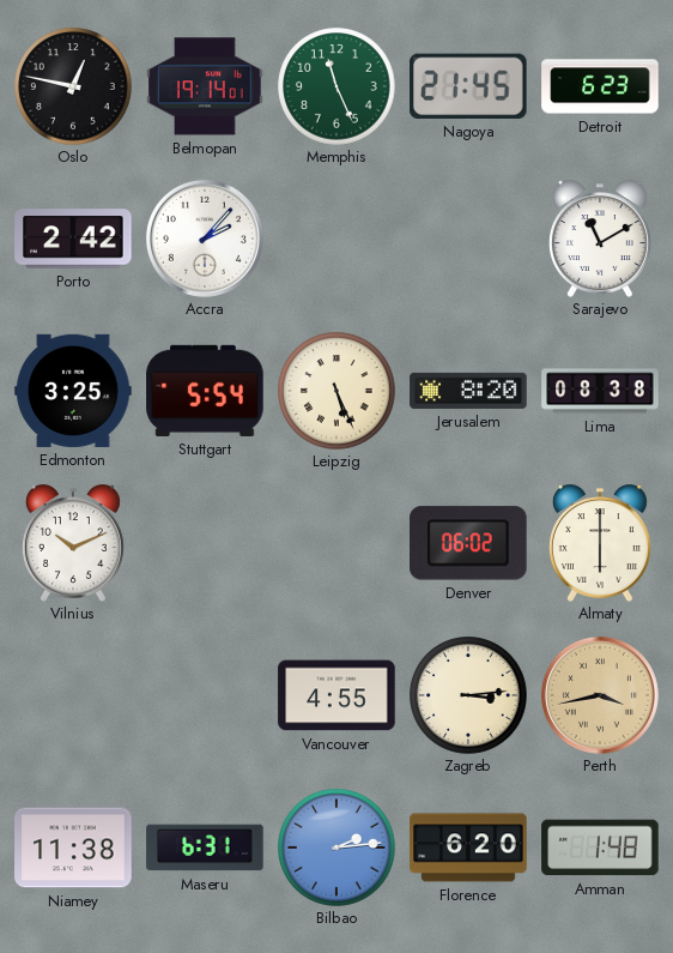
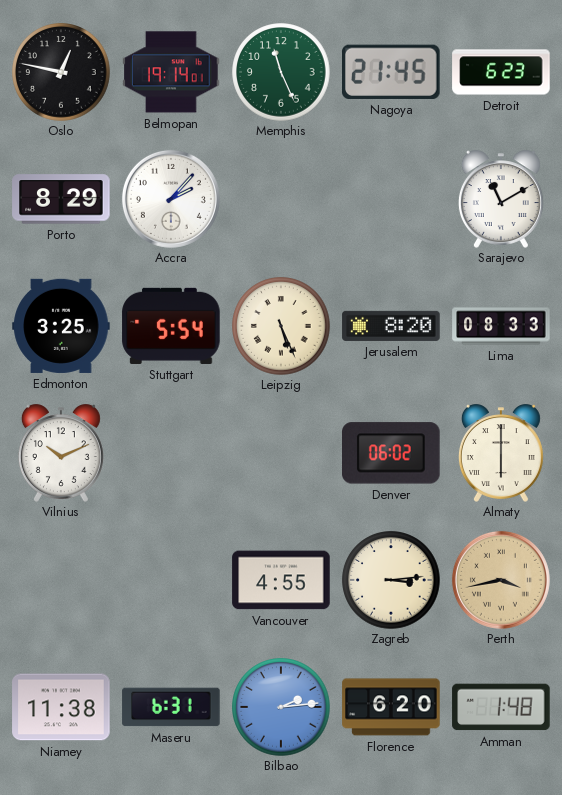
Porto: 2:42 -> 8:29 (61, 199)
Lima: 08:38 -> 08:33 (501, 326)
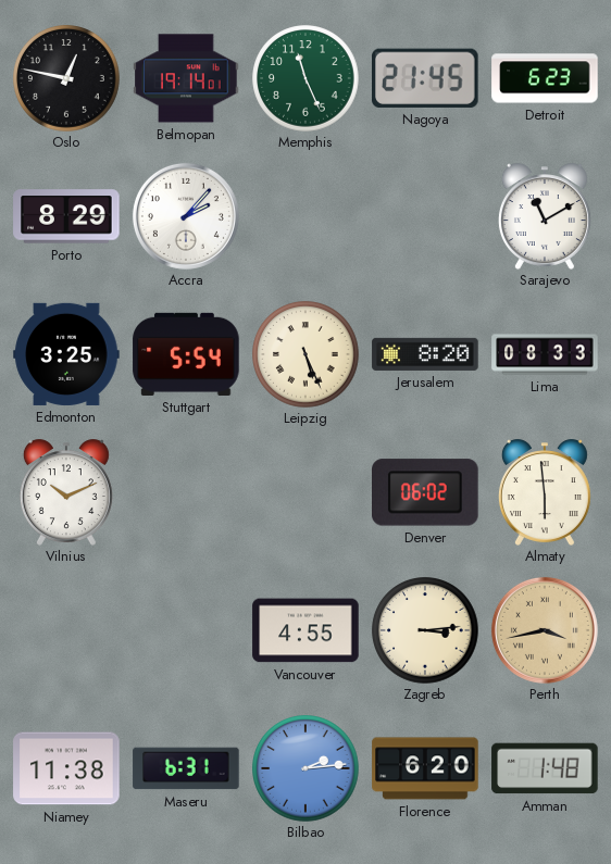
Almaty: 6:00 -> 5:59 (545, 492)
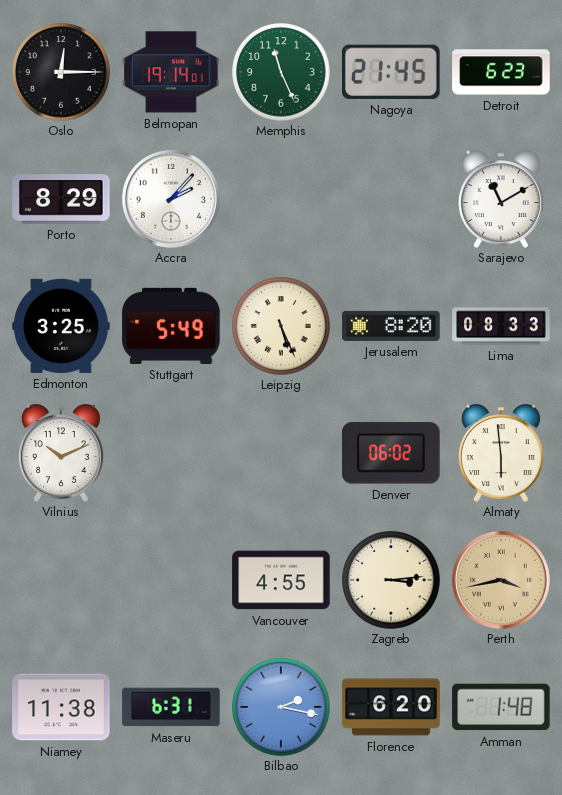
Oslo: 12:47 -> 12:15 (61, 72)
Stuttgart: 5:54 -> 5:49 (171, 326)
Bilbao: 2:14 -> 2:17 (281, 707)
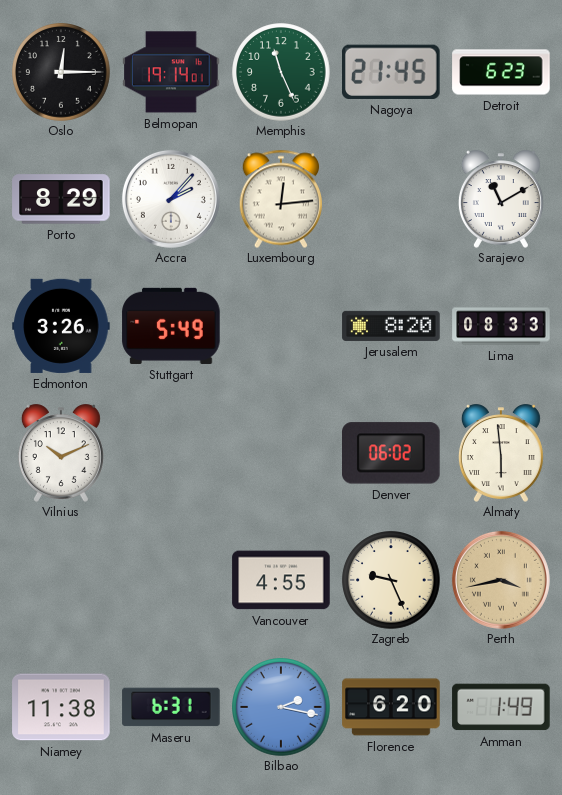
Luxembourg: none -> 12:14 (280, 199)
Edmonton: 3:25 -> 3:26 (61, 326)
Leipzig: 5:26 -> none (281, 326)
Zagreb: 3:14 -> 9:26 (391, 580)
Amman: 1:48 -> 1:49 (501, 707)
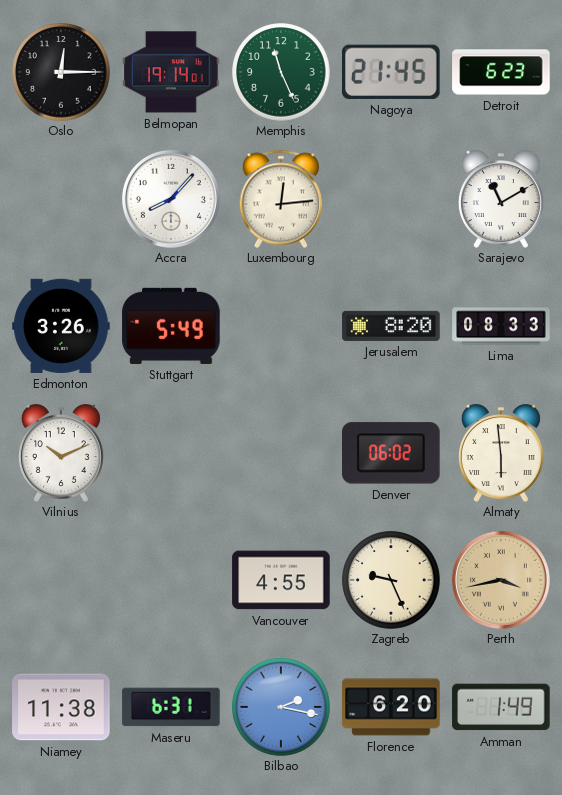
Porto: 8:29 -> none (61, 199)
Accra: 2:07 -> 8:07 (171, 199)
